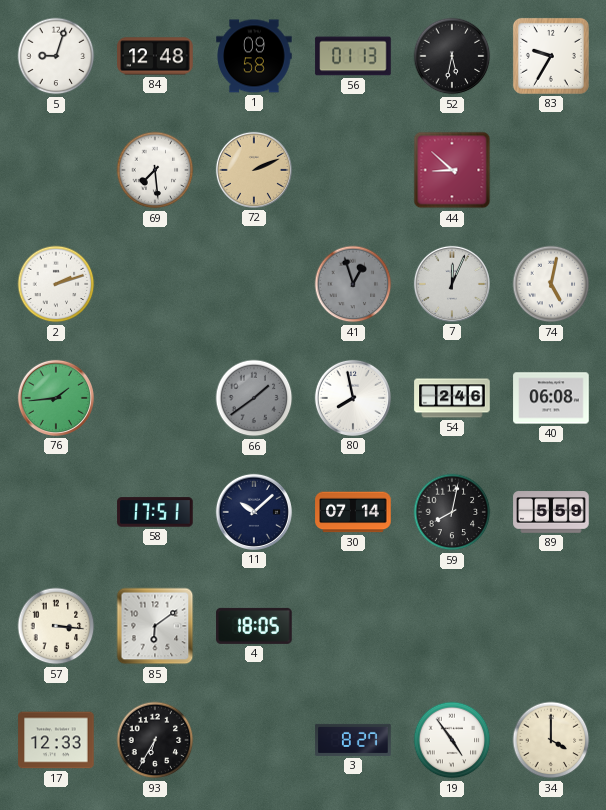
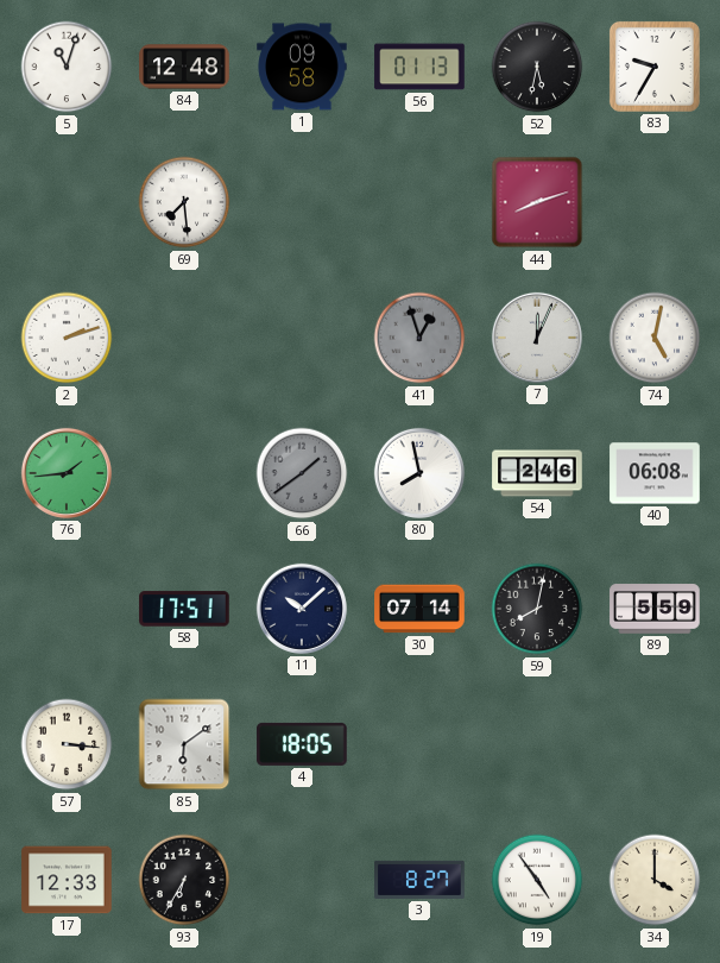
5: 9:03 -> 11:03 (67, 67)
72: 2:11 -> none (254, 170)
44: 8:52 -> 8:12 (537, 202)
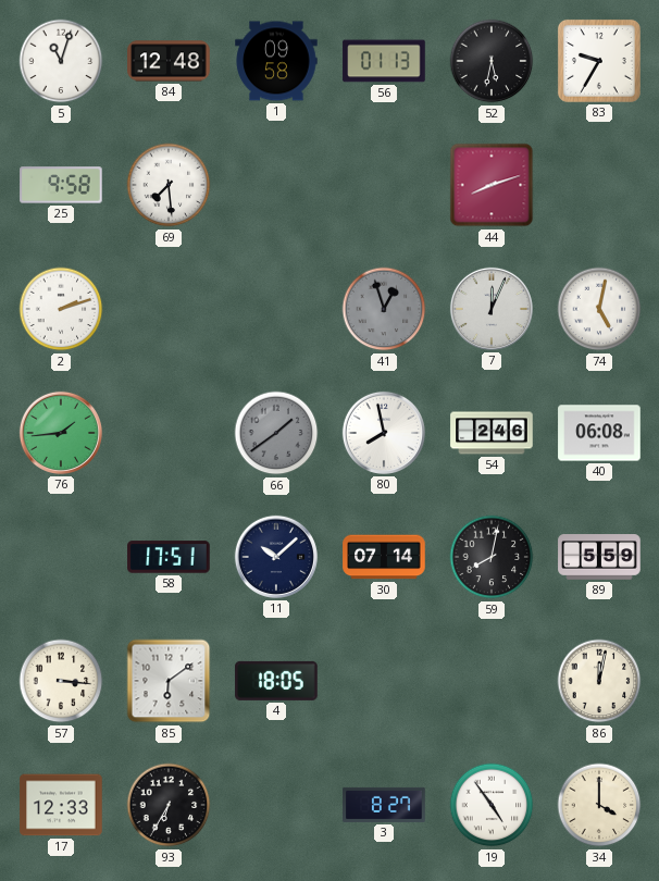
25: none -> 9:58 (61, 185)
86: none -> 12:02 (599, 681)
